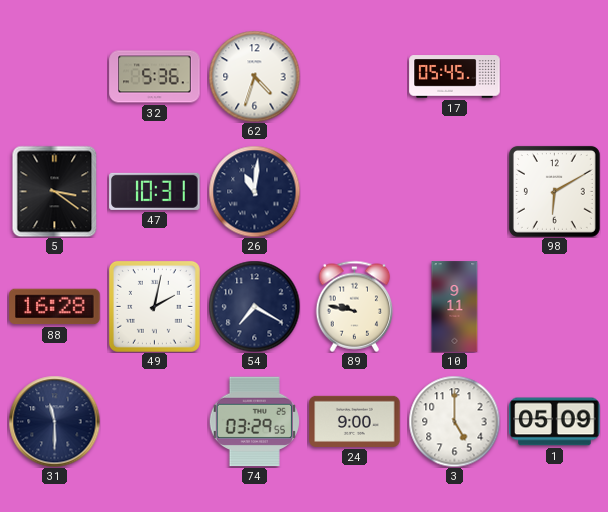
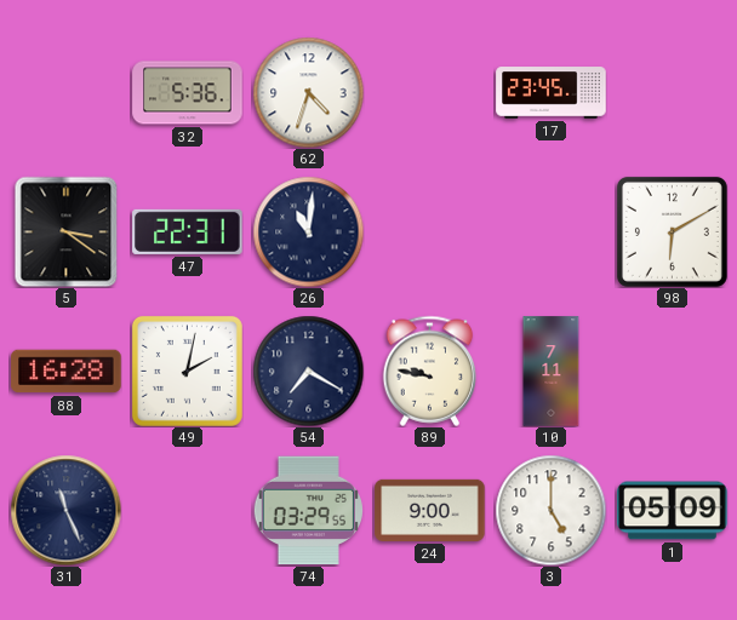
17: 05:45 -> 23:45 (552, 93)
47: 10:31 -> 22:31 (188, 231)
10: 9:11 -> 7:11 (552, 372)
31: 11:30 -> 11:26 (65, 510)
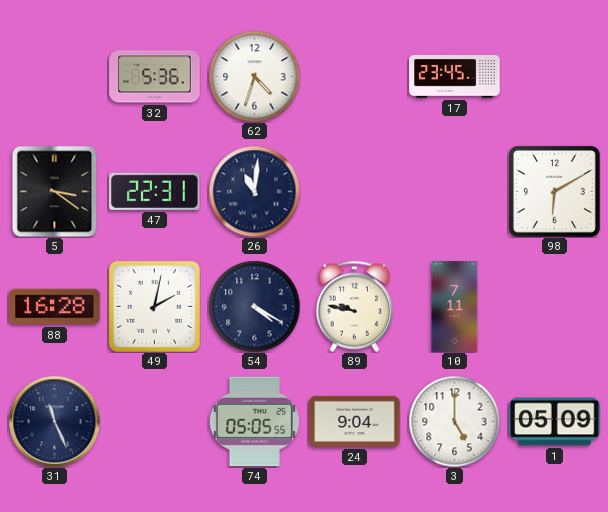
54: 7:20 -> 4:20 (254, 306)
74: 03:29 -> 05:05 (254, 422)
24: 9:00 -> 9:04 (355, 421)
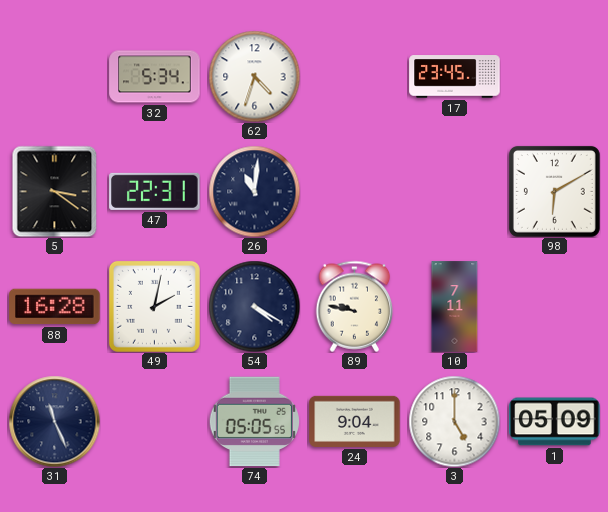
32: 5:36 -> 5:34 (155, 77)
